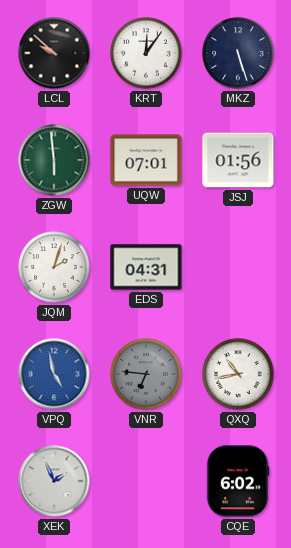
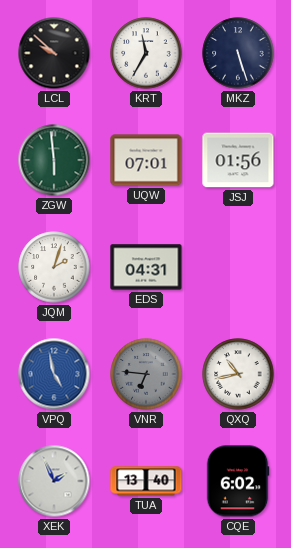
KRT: 12:06 -> 11:35 (146, 53)
TUA: none -> 13:40 (146, 481)
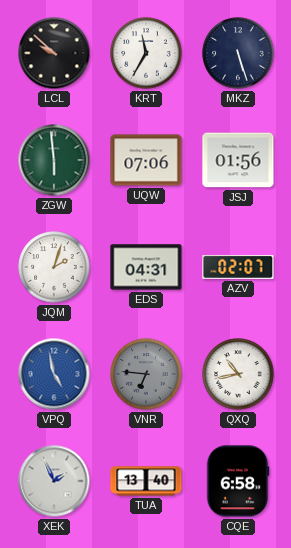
UQW: 07:01 -> 07:06 (146, 160)
AZV: none -> 02:07 (238, 267)
CQE: 6:02 -> 6:58 (238, 481)
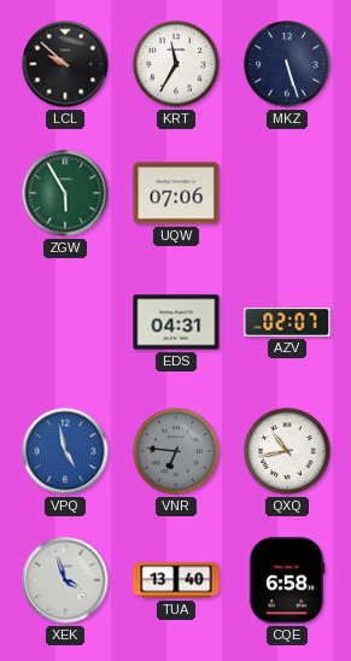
ZGW: 5:59 -> 5:55 (65, 193)
JSJ: 01:56 -> none (238, 160)
JQM: 2:03 -> none (54, 267)
XEK: 1:56 -> 3:57 (65, 580)
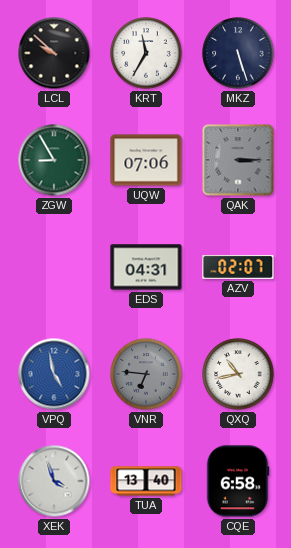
ZGW: 5:55 -> 8:55 (54, 160)
QAK: none -> 3:15 (238, 160)
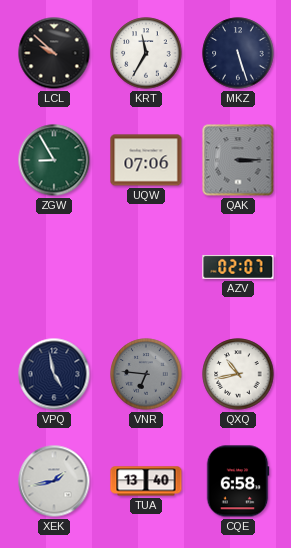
EDS: 04:31 -> none (146, 267)
VPQ dial: blue -> navy (54, 374)
XEK: 3:57 -> 1:43 (54, 481)
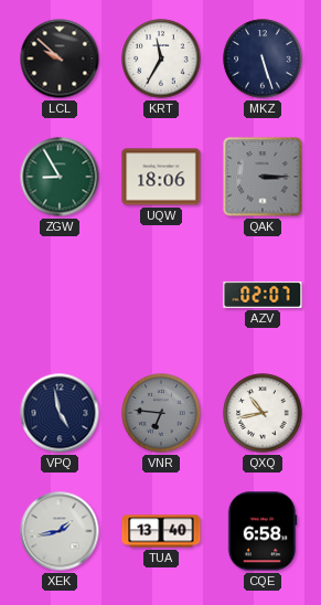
UQW: 07:06 -> 18:06 (161, 177)
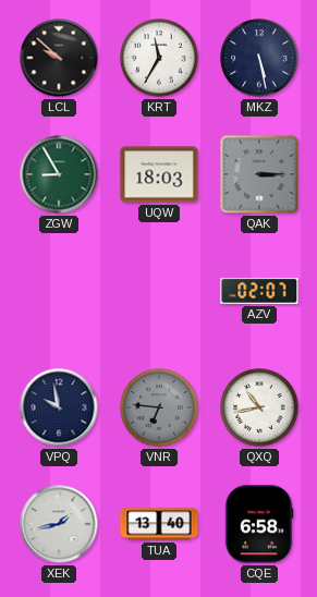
MKZ: 5:27 -> 5:28 (259, 58)
UQW: 18:06 -> 18:03 (159, 174)
VPQ: 4:58 -> 9:58 (59, 407)
